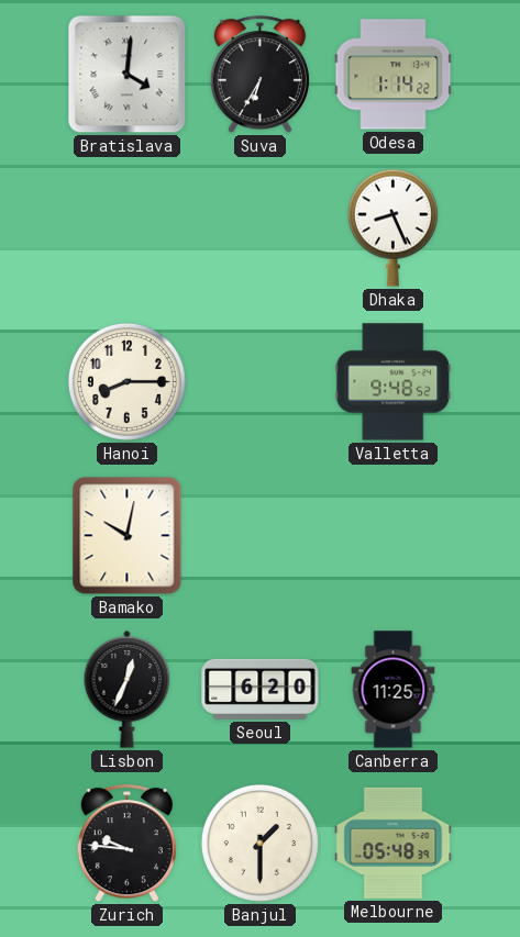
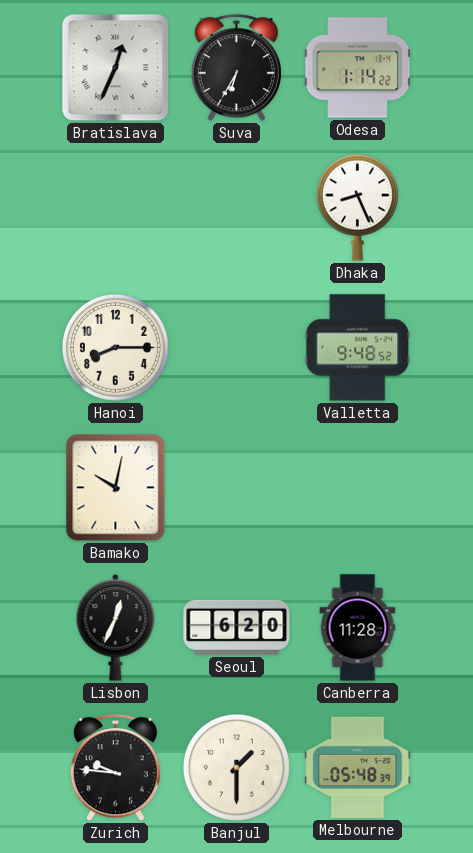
Bratislava: 4:01 -> 12:34 (116, 68)
Canberra: 11:25 -> 11:28 (358, 628)
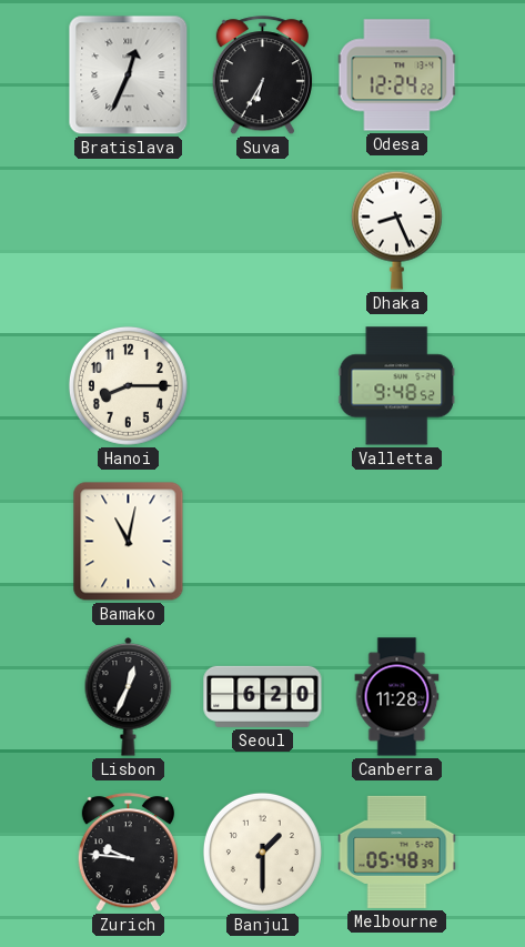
Odesa: 1:14 -> 12:24 (397, 75)
Bamako: 10:02 -> 11:02 (129, 542)
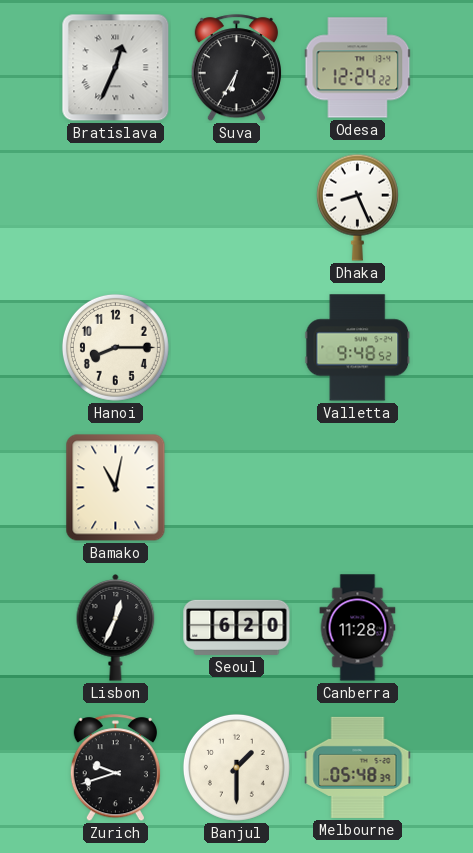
Zurich: 9:46 -> 9:42 (115, 768)
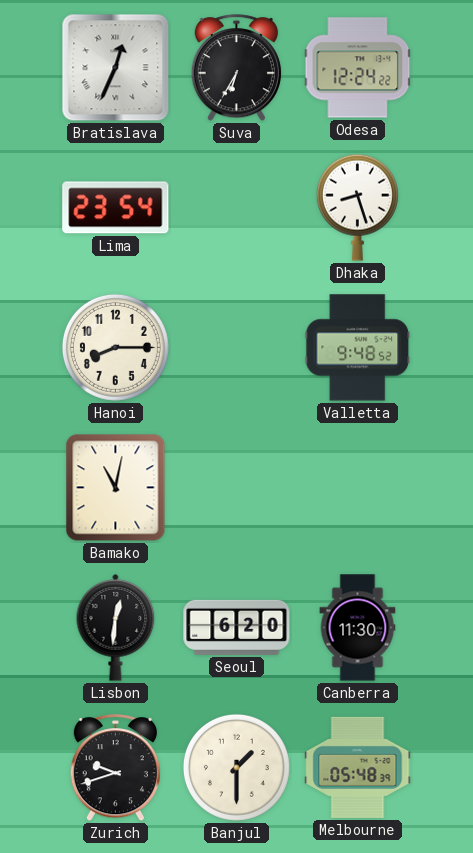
Lima: none -> 23:54 (116, 208)
Dhaka: 8:26 -> 8:27 (357, 207)
Lisbon: 12:34 -> 12:31 (116, 628)
Canberra: 11:28 -> 11:30 (358, 628)
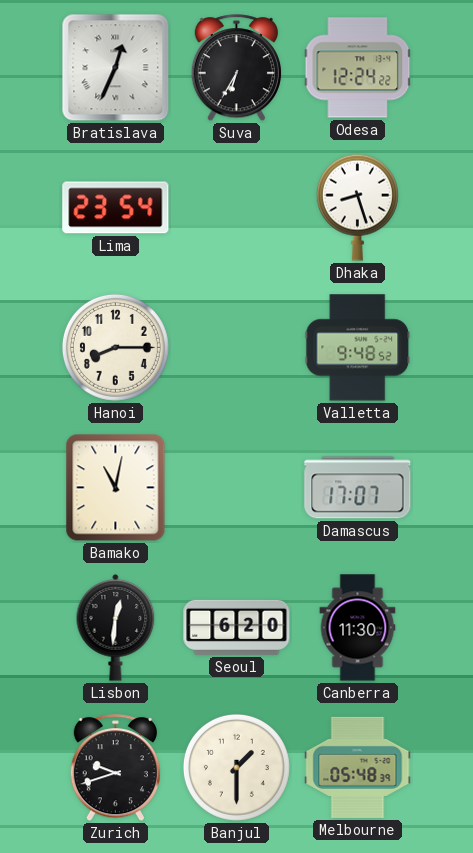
Damascus: none -> 17:07 (358, 488)
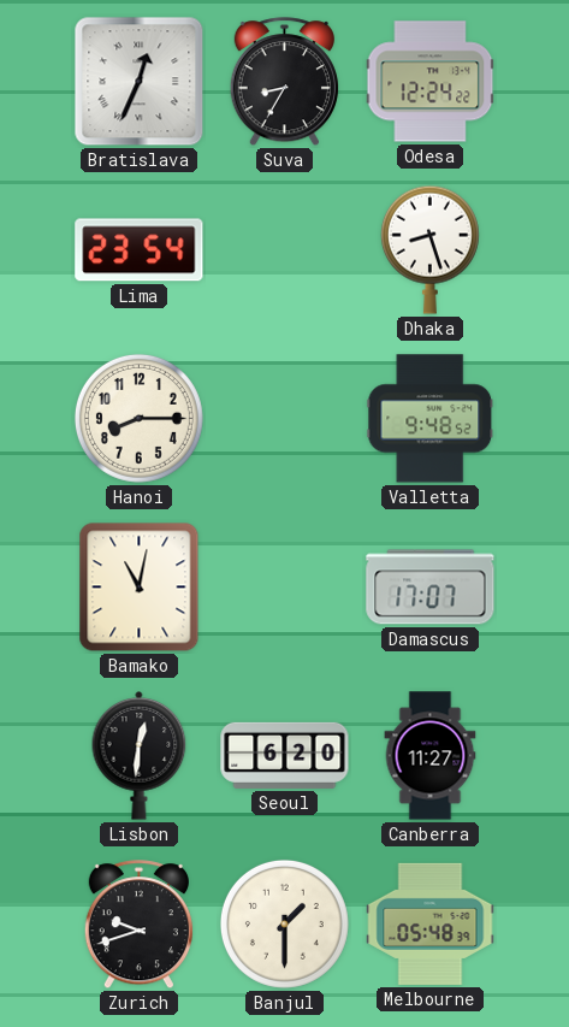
Suva: 6:35 -> 8:35 (284, 82)
Canberra: 11:30 -> 11:27 (431, 756)
